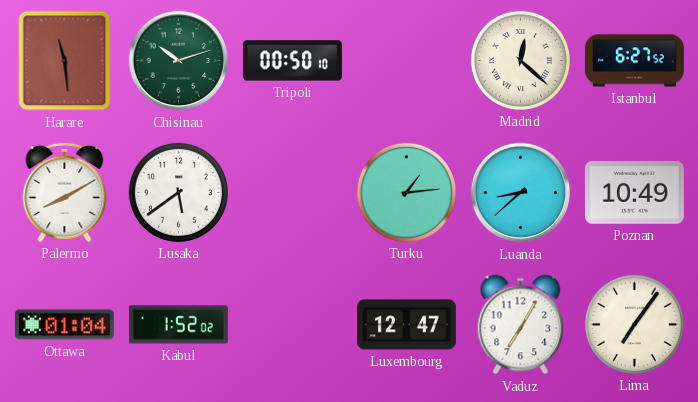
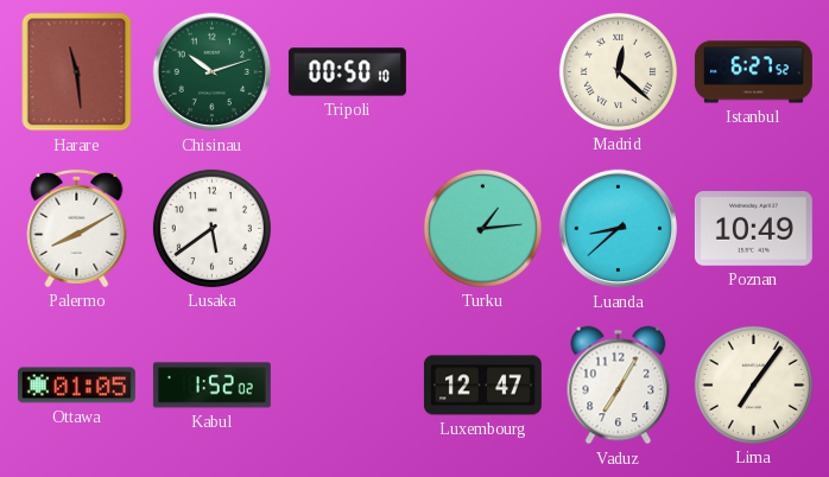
Ottawa: 01:04 -> 01:05 (76, 386)
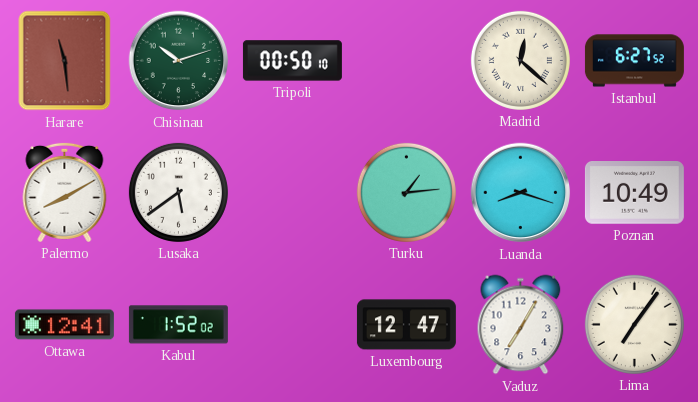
Luanda: 8:38 -> 8:18 (521, 193)
Ottawa: 01:05 -> 12:41 (64, 325)
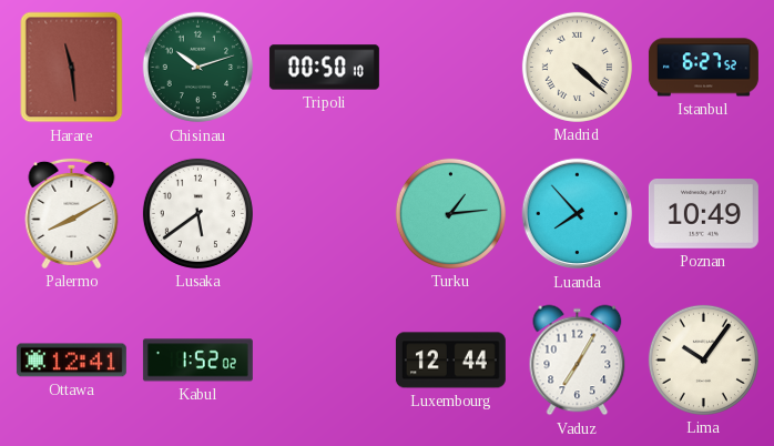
Madrid: 12:22 -> 4:22 (577, 67)
Luanda: 8:18 -> 7:53 (578, 214)
Luxembourg: 12:47 -> 12:44 (450, 361)
Lima: 7:06 -> 10:06 (703, 359)
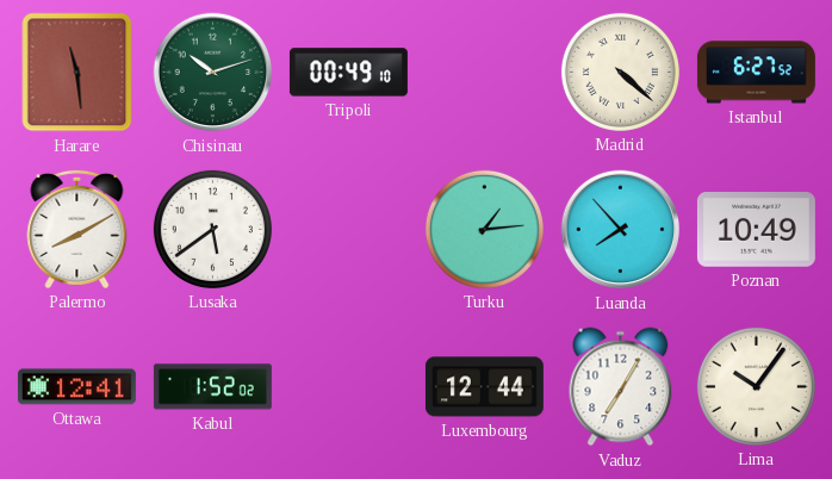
Tripoli: 00:50 -> 00:49 (348, 73)
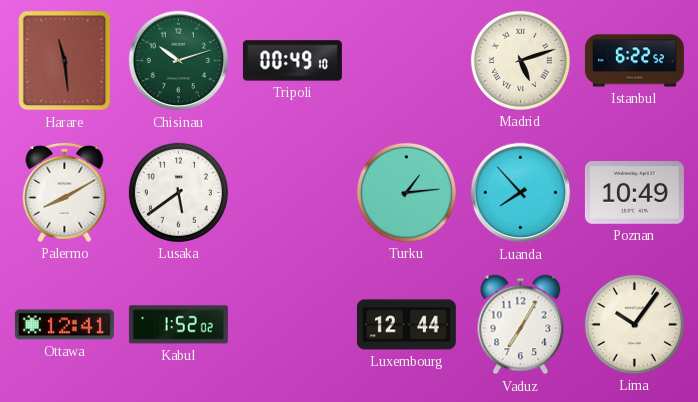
Madrid: 4:22 -> 5:12 (520, 60)
Istanbul: 6:27 -> 6:22 (634, 61)
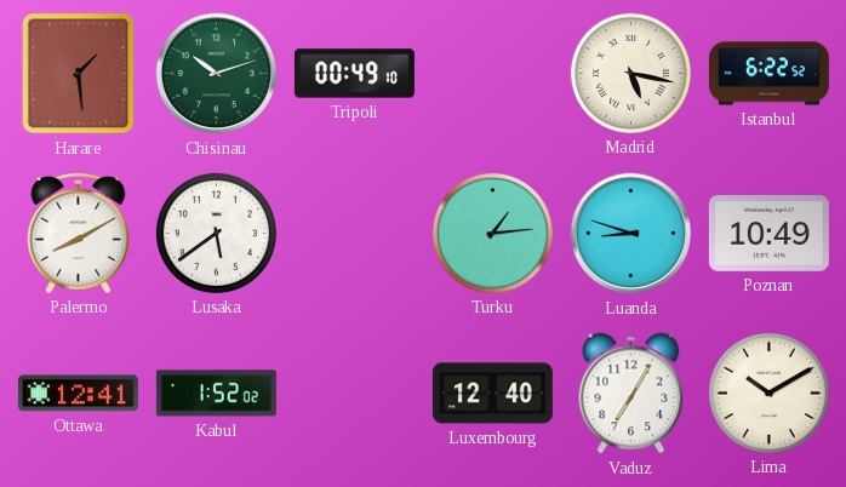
Harare: 11:29 -> 1:29 (79, 74)
Madrid: 5:12 -> 5:17 (630, 73)
Luanda: 7:53 -> 8:48 (631, 234)
Luxembourg: 12:44 -> 12:40 (492, 394)
Lima: 10:06 -> 10:10 (768, 393)
